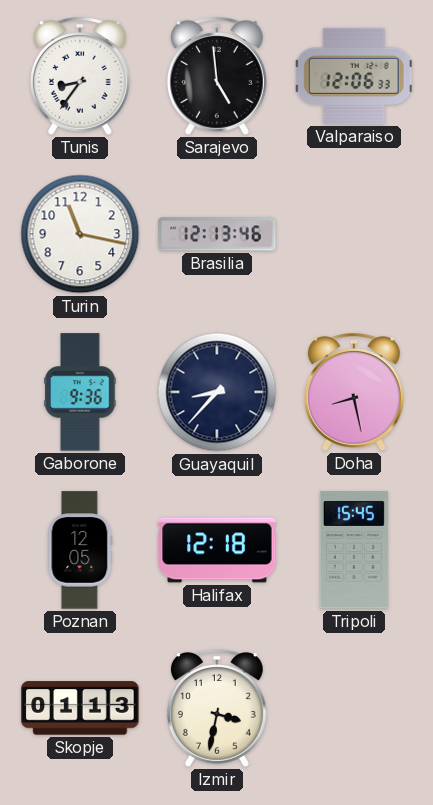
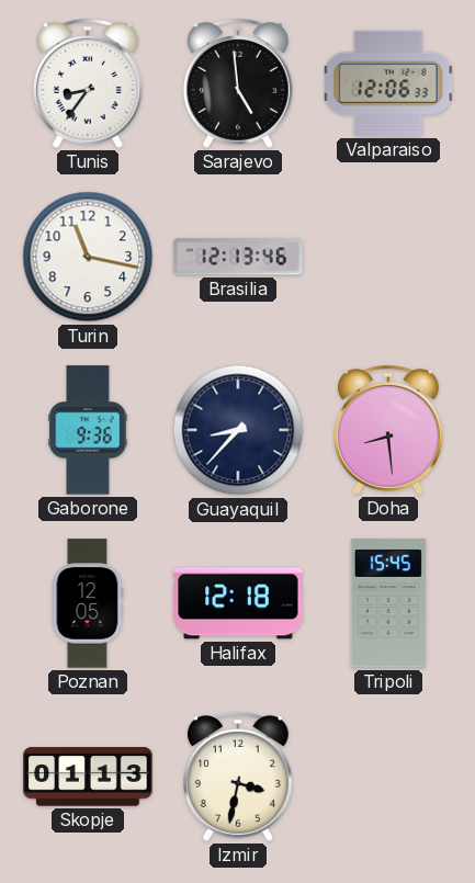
Doha: 8:28 -> 8:29 (388, 430)
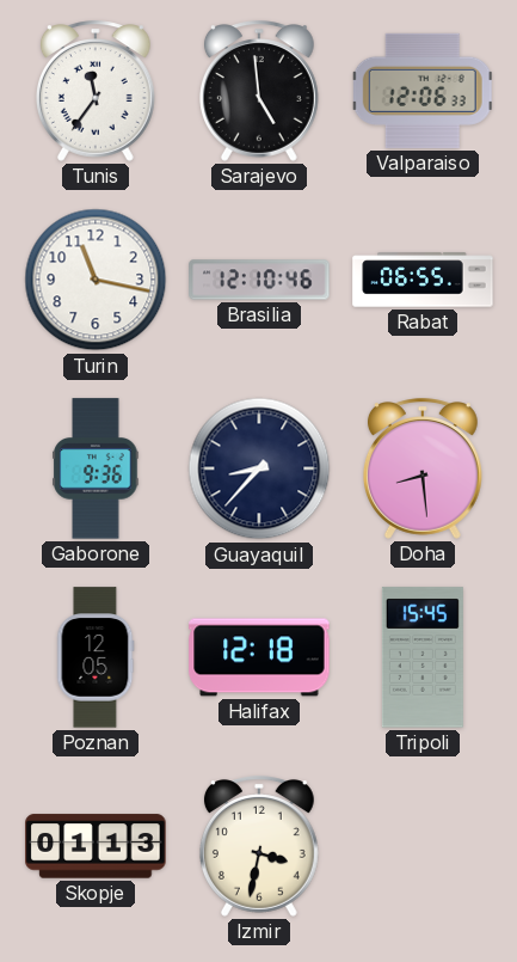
Tunis: 8:36 -> 11:36 (96, 91)
Brasilia: 12:13 -> 12:10 (259, 280)
Rabat: none -> 06:55 (423, 280)
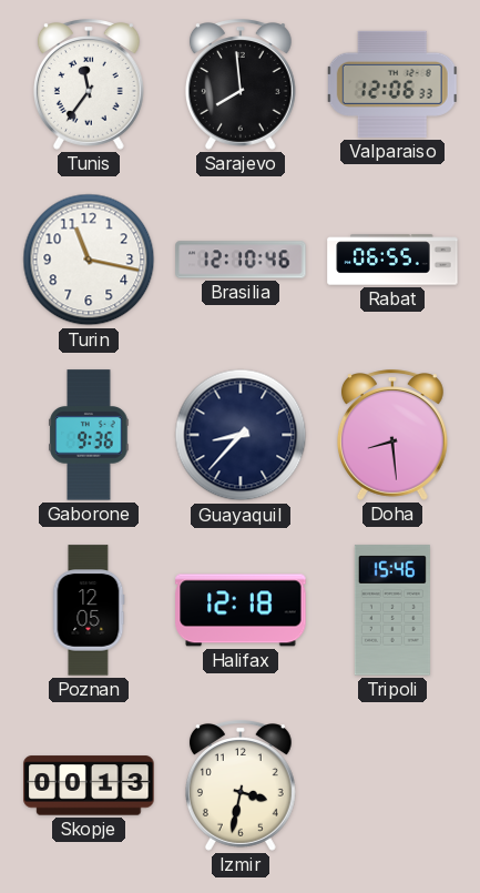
Sarajevo: 4:59 -> 7:59 (241, 84)
Tripoli: 15:45 -> 15:46 (392, 610)
Skopje: 01:13 -> 00:13 (89, 785)
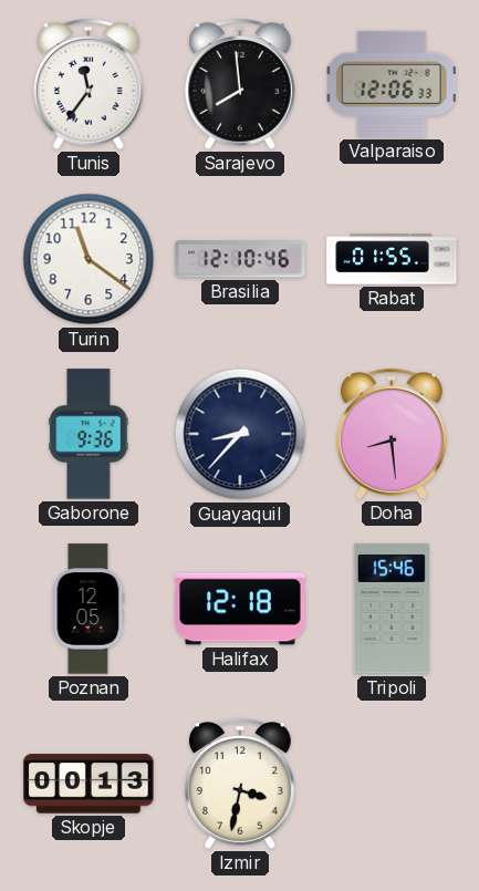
Turin: 11:17 -> 11:21 (88, 259)
Rabat: 06:55 -> 01:55 (392, 259)
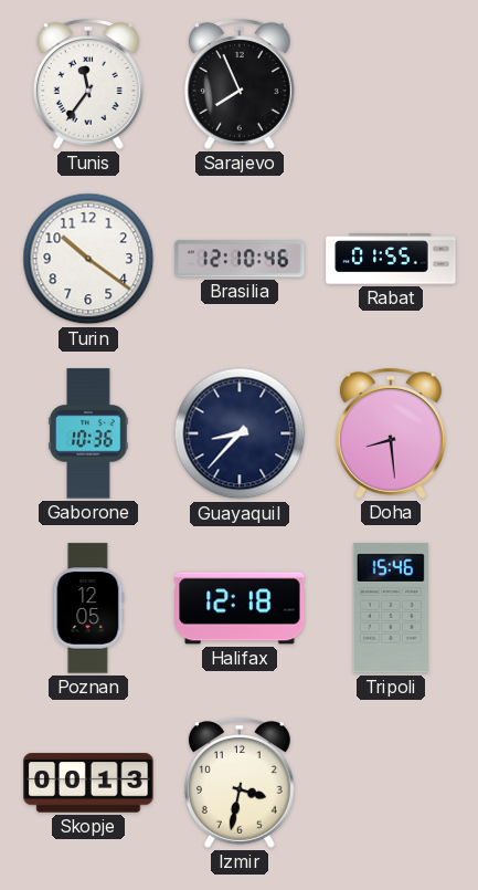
Sarajevo: 7:59 -> 7:56 (240, 84)
Valparaiso: 12:06 -> none (392, 84)
Turin: 11:21 -> 10:21 (88, 259)
Gaborone: 9:36 -> 10:36 (88, 433)
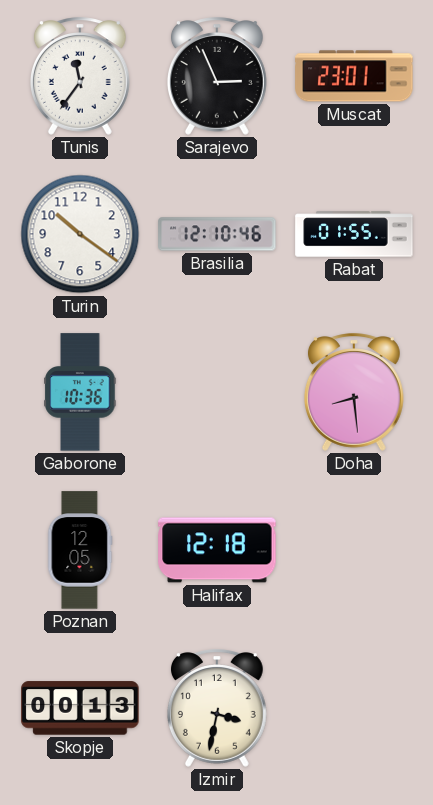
Sarajevo: 7:56 -> 2:56 (217, 76)
Muscat: none -> 23:01 (354, 76)
Guayaquil: 8:37 -> none (240, 433)
Tripoli: 15:46 -> none (391, 608)
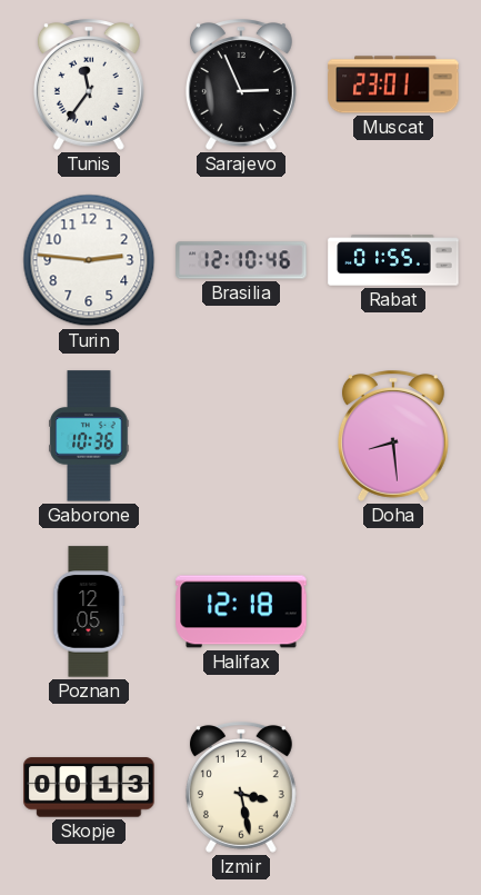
Turin: 10:21 -> 2:46 (89, 260)
Izmir: 3:32 -> 3:28 (241, 787)
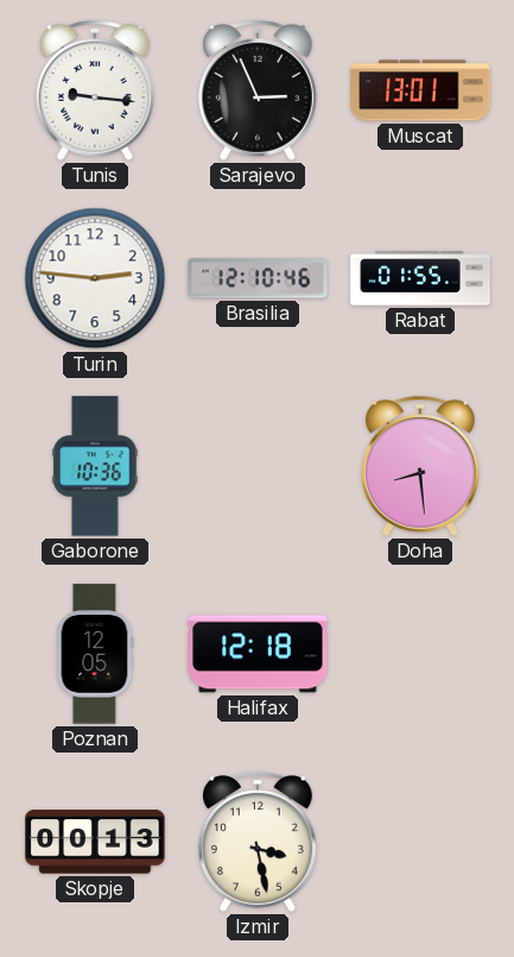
Tunis: 11:36 -> 9:16 (95, 90)
Muscat: 23:01 -> 13:01 (420, 90)
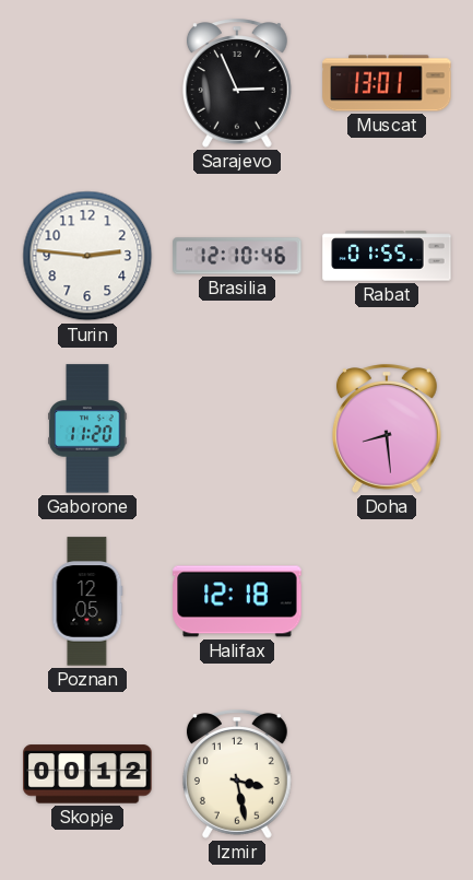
Tunis: 9:16 -> none (95, 90)
Gaborone: 10:36 -> 11:20 (87, 429)
Skopje: 00:13 -> 00:12 (87, 774)
